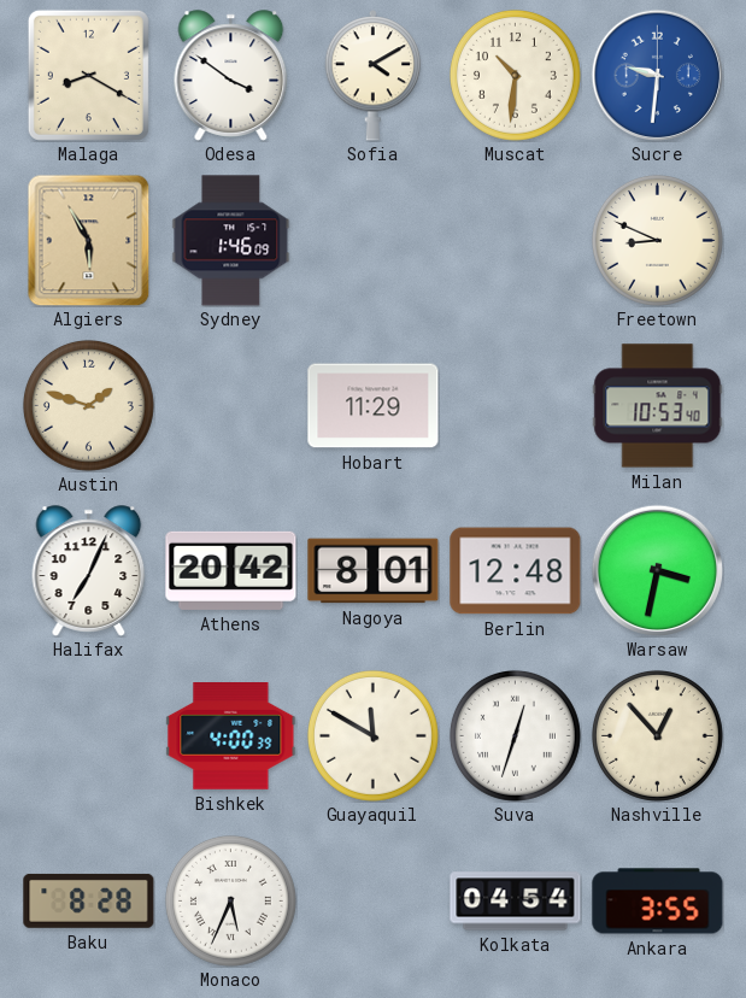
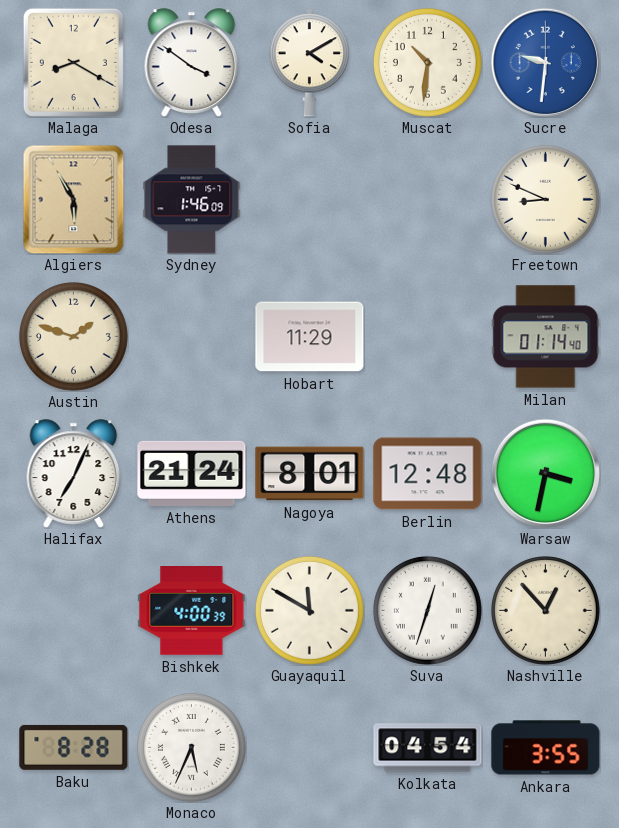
Milan: 10:53 -> 01:14 (546, 337)
Athens: 20:42 -> 21:24 (192, 473)
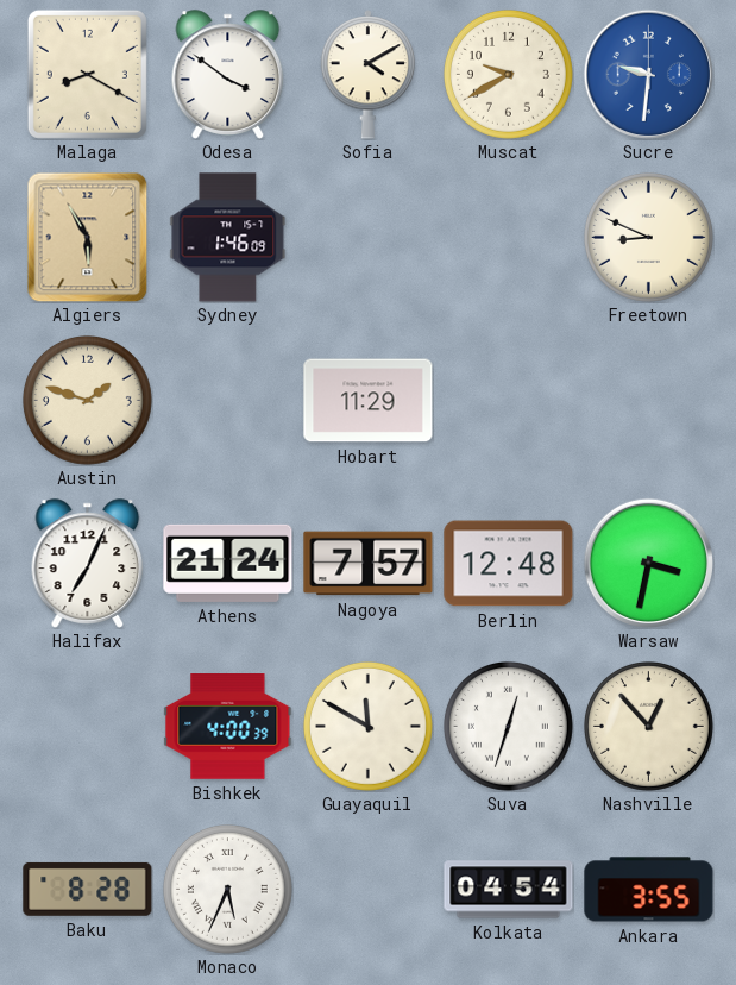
Muscat: 10:31 -> 9:40 (508, 74)
Milan: 01:14 -> none (546, 337)
Nagoya: 8:01 -> 7:57 (369, 564)
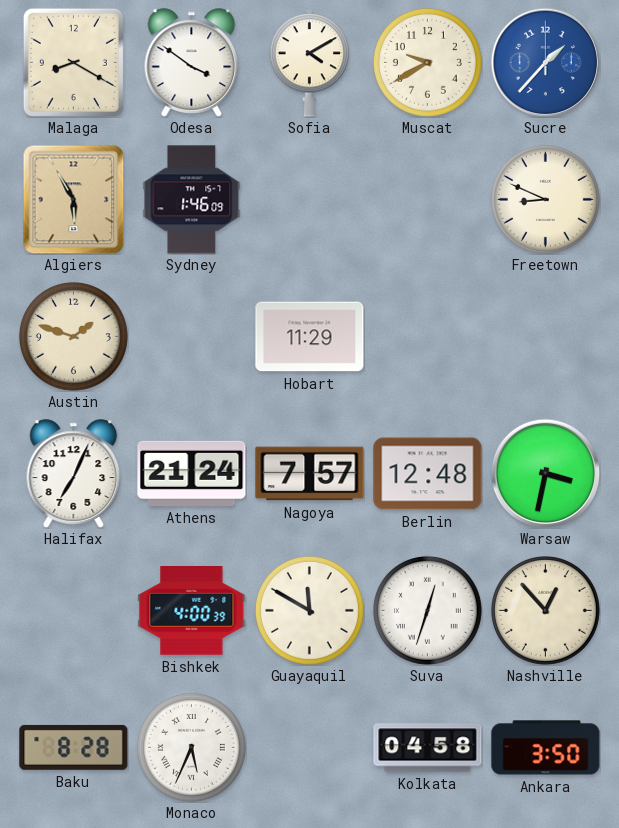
Sucre: 9:31 -> 1:37 (545, 62)
Kolkata: 04:54 -> 04:58 (428, 748)
Ankara: 3:55 -> 3:50 (546, 748)
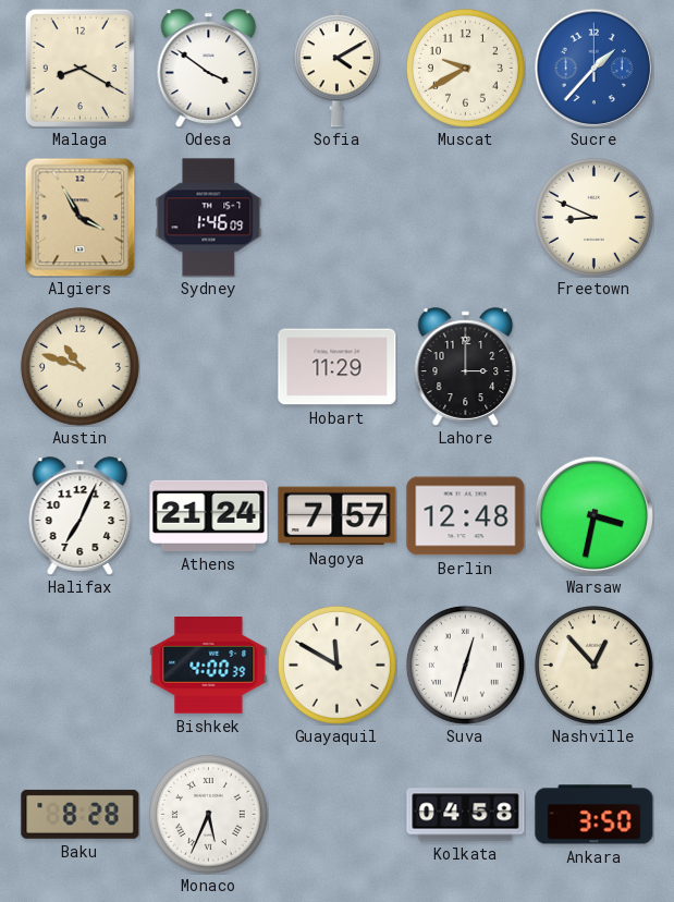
Algiers: 5:55 -> 3:55 (81, 217)
Austin: 1:48 -> 10:48 (79, 366)
Lahore: none -> 3:00 (466, 367)
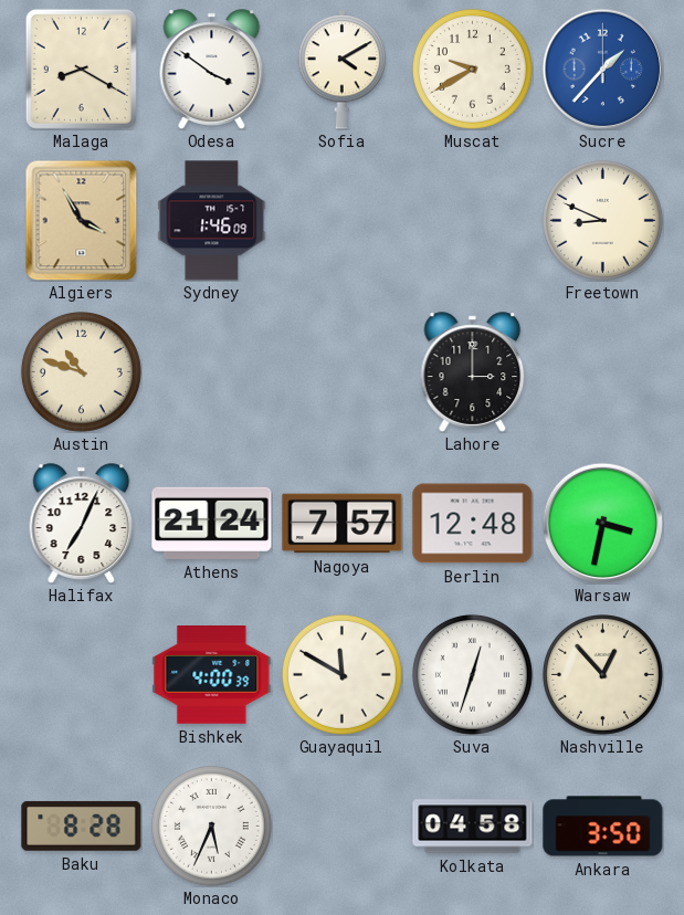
Hobart: 11:29 -> none (338, 367)
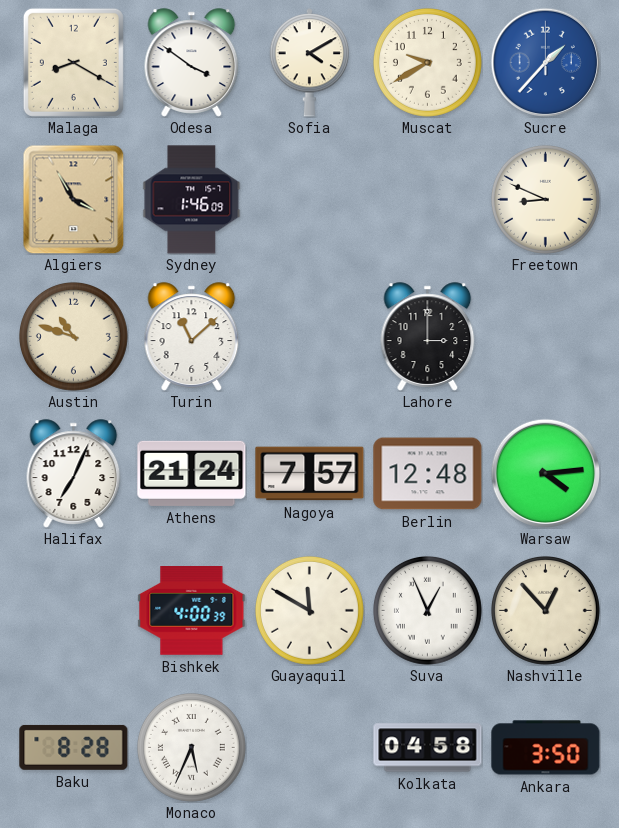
Turin: none -> 11:08 (192, 337)
Warsaw: 3:32 -> 4:14 (545, 473)
Suva: 12:33 -> 12:56 (427, 610)
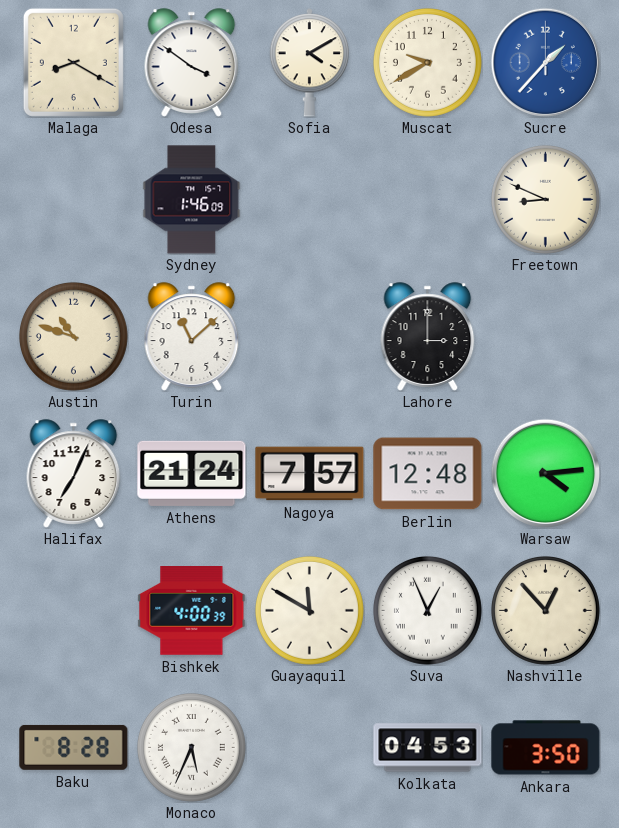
Algiers: 3:55 -> none (74, 199)
Kolkata: 04:58 -> 04:53 (428, 748)
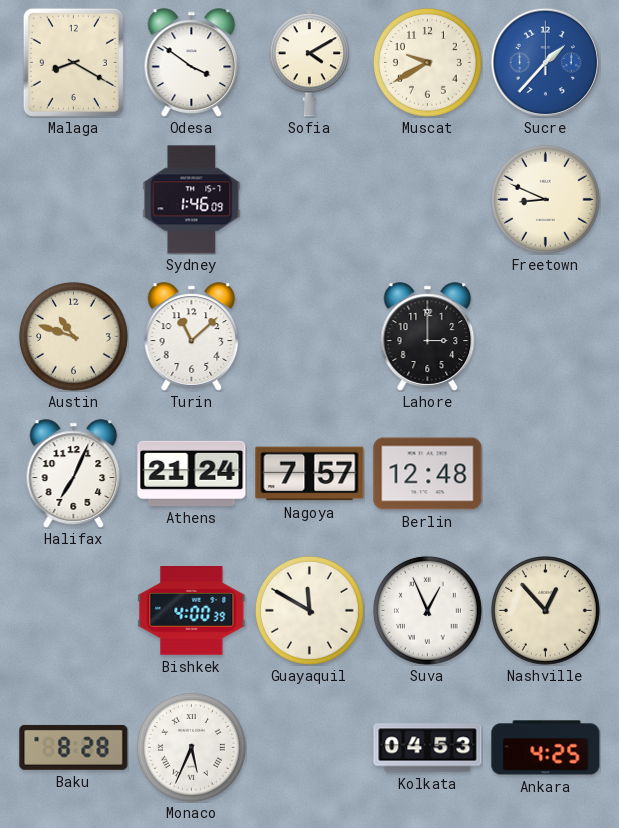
Warsaw: 4:14 -> none (545, 473)
Ankara: 3:50 -> 4:25 (546, 748)
